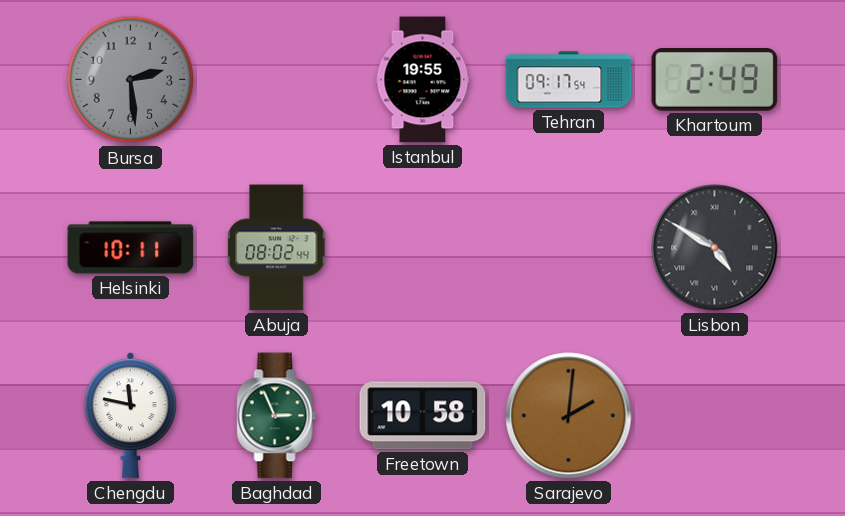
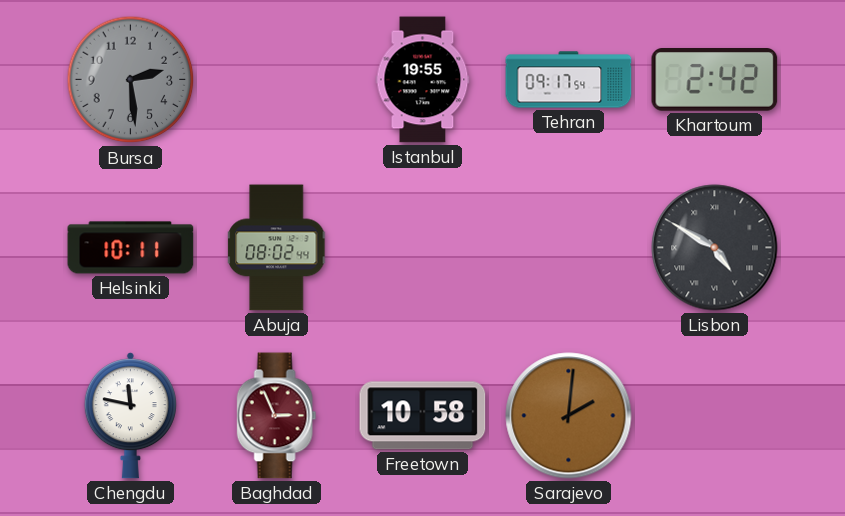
Khartoum: 2:49 -> 2:42 (715, 80)
Baghdad dial: green -> burgundy (277, 416)
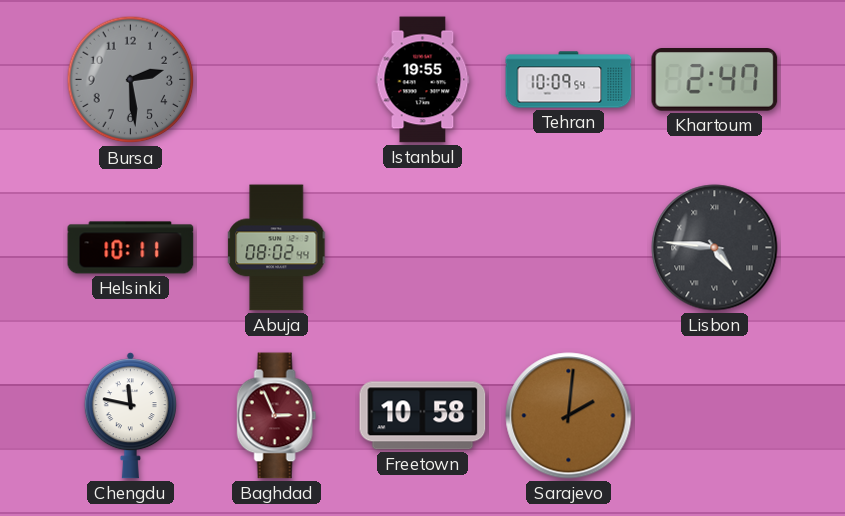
Tehran: 09:17 -> 10:09 (569, 80)
Khartoum: 2:42 -> 2:47 (715, 80)
Lisbon: 4:50 -> 4:46 (715, 248)
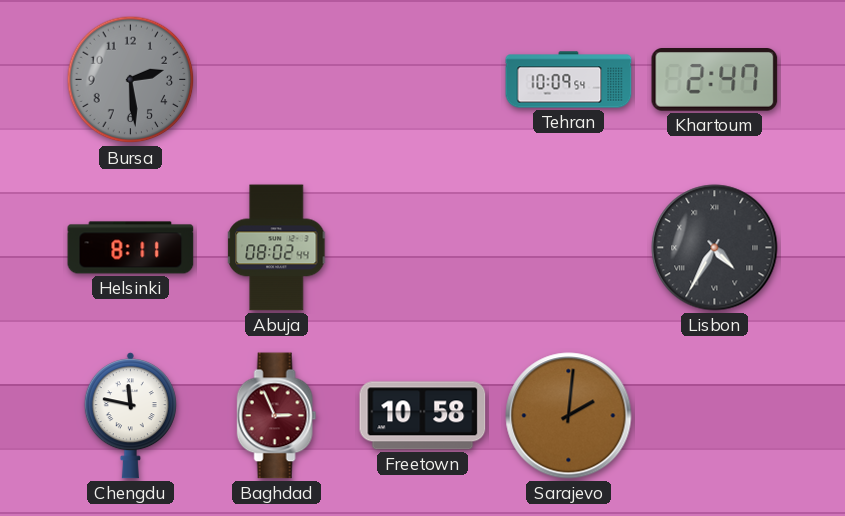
Istanbul: 19:55 -> none (423, 80)
Helsinki: 10:11 -> 8:11 (131, 248)
Lisbon: 4:46 -> 4:35 (715, 248)
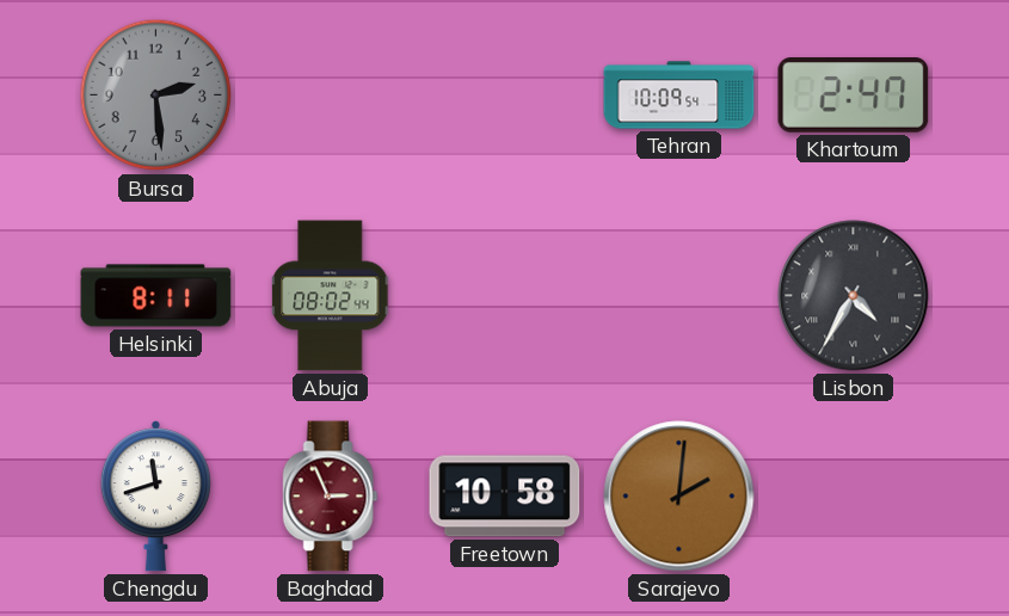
Chengdu: 11:47 -> 11:42 (155, 497)
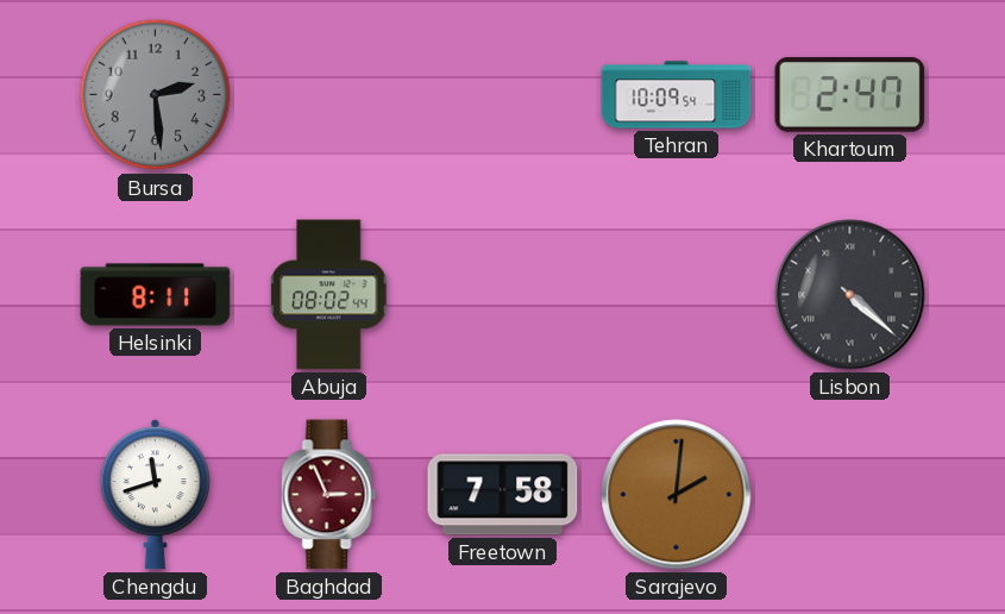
Lisbon: 4:35 -> 4:22 (850, 295)
Freetown: 10:58 -> 7:58 (503, 495)
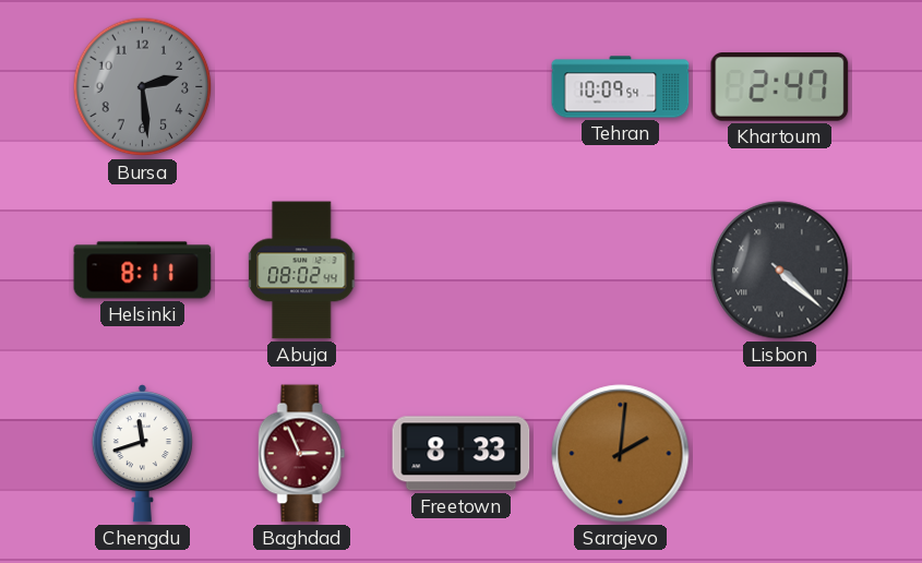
Freetown: 7:58 -> 8:33 (462, 454)
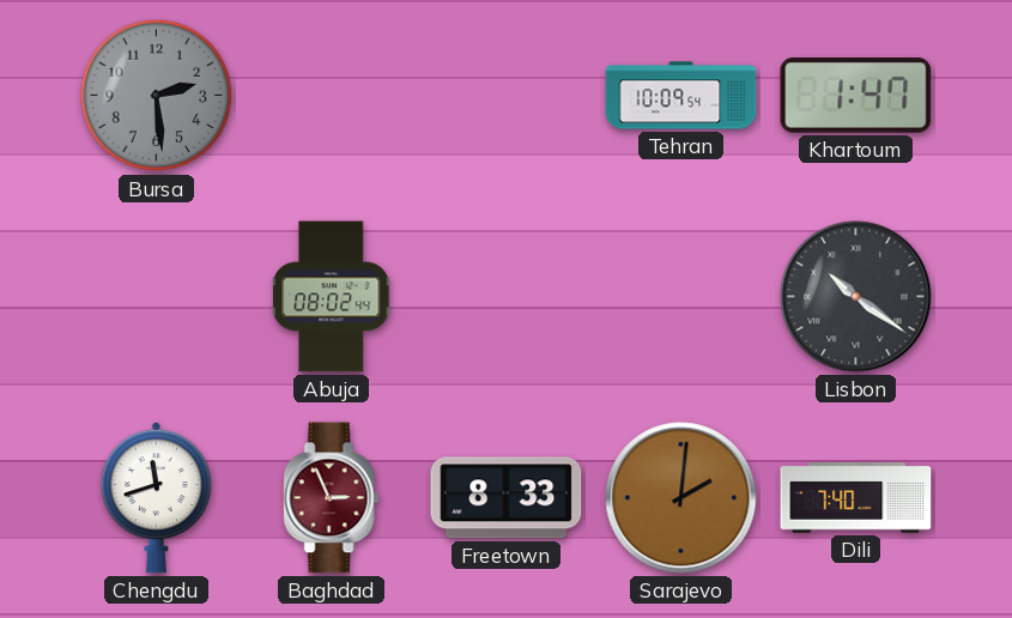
Khartoum: 2:47 -> 1:47 (856, 96)
Helsinki: 8:11 -> none (143, 271)
Lisbon: 4:22 -> 10:21 (856, 297)
Dili: none -> 7:40 (856, 498)
